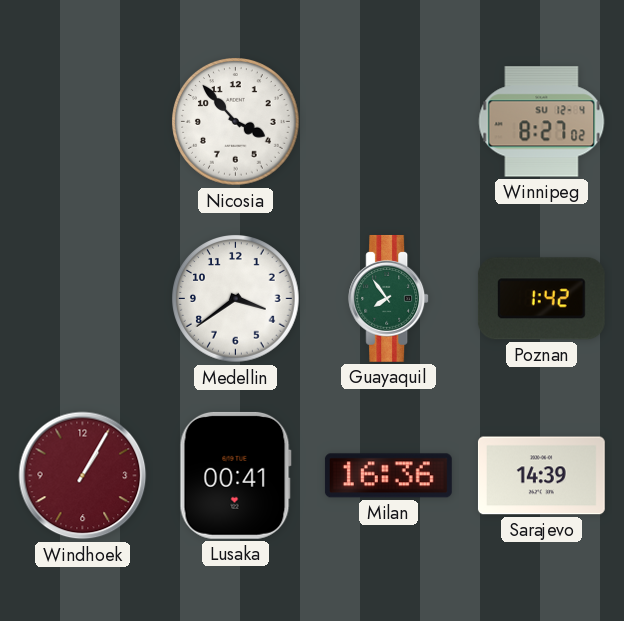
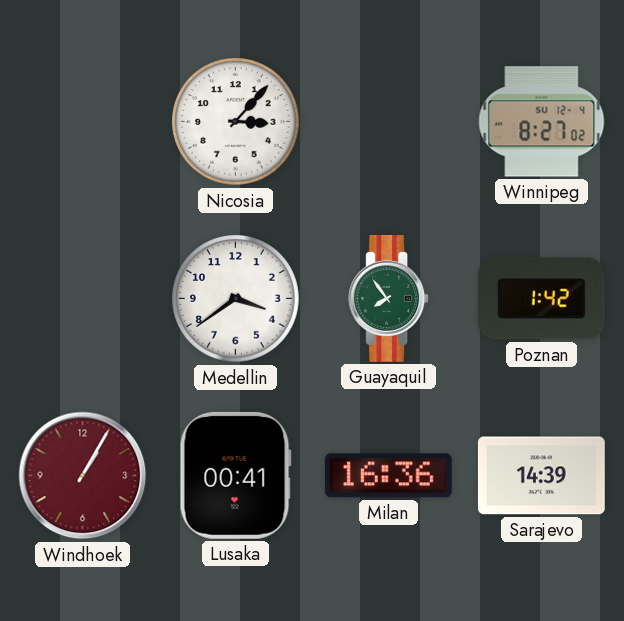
Nicosia: 3:53 -> 3:07 (236, 122)
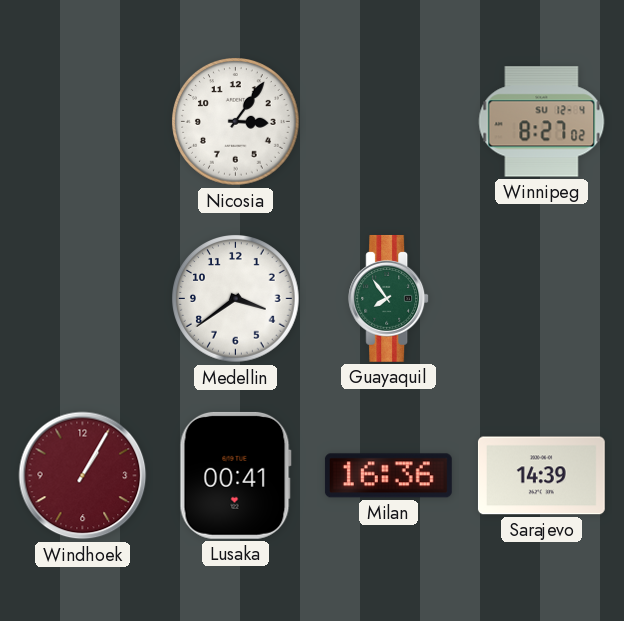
Nicosia: 3:07 -> 3:06 (236, 122)
Poznan: 1:42 -> none (541, 299)
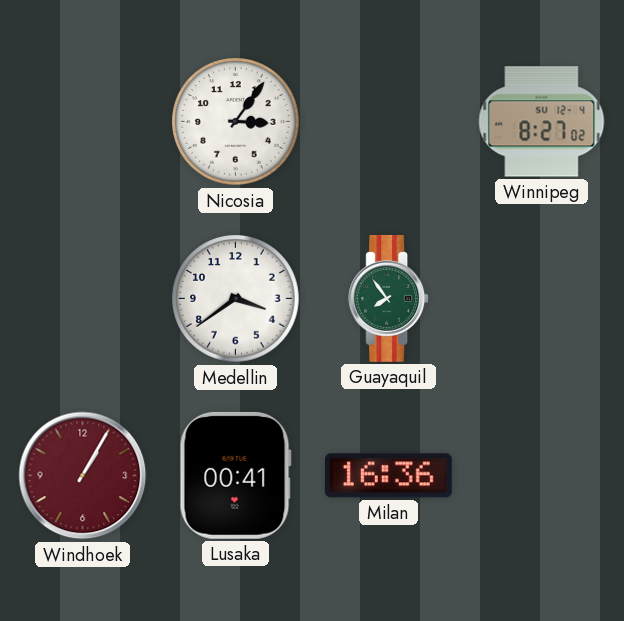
Sarajevo: 14:39 -> none (541, 476)
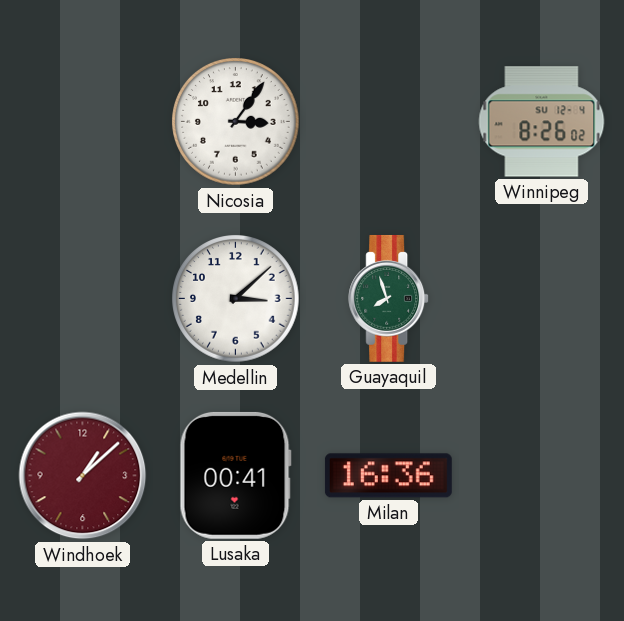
Winnipeg: 8:27 -> 8:26 (542, 122)
Medellin: 3:39 -> 3:08 (236, 299)
Guayaquil: 7:54 -> 7:57 (389, 298)
Windhoek: 1:05 -> 1:08 (83, 476)
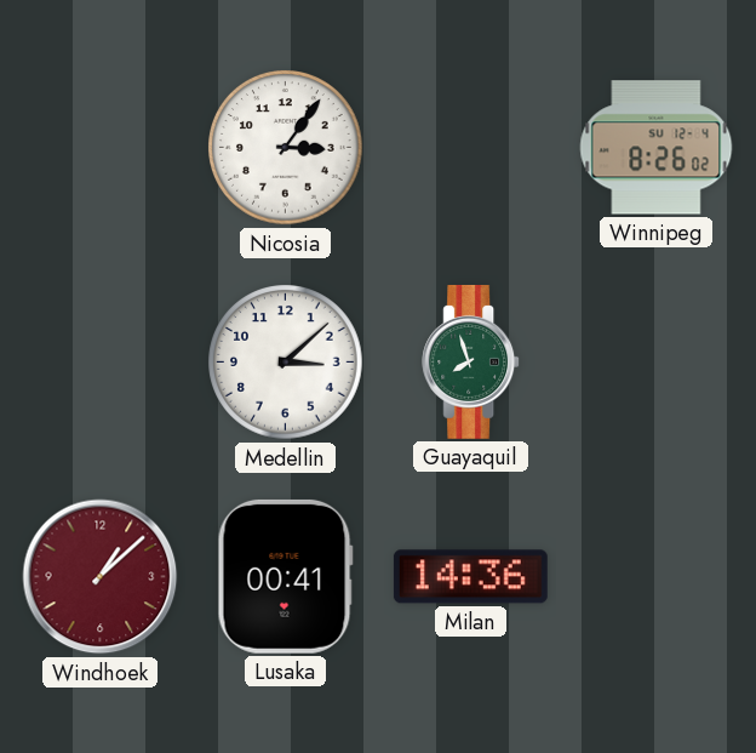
Milan: 16:36 -> 14:36 (470, 577)
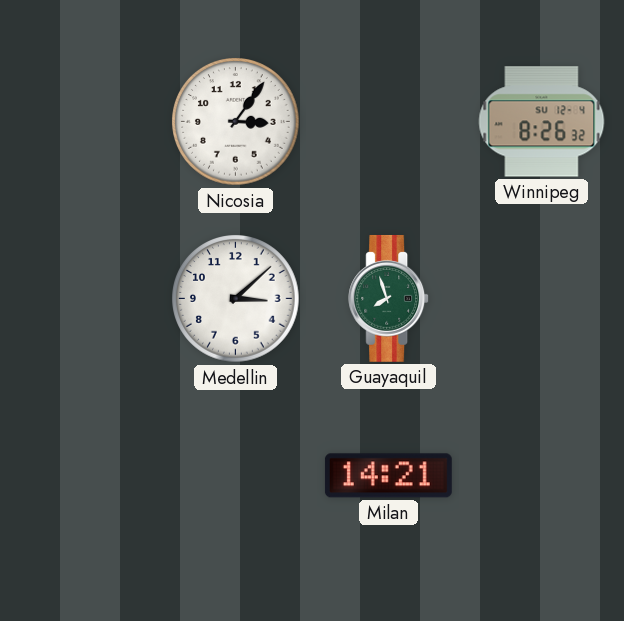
Winnipeg: 8:26:02 -> 8:26:32 (542, 122)
Windhoek: 1:08 -> none (101, 577)
Lusaka: 00:41 -> none (285, 576)
Milan: 14:36 -> 14:21 (388, 476)
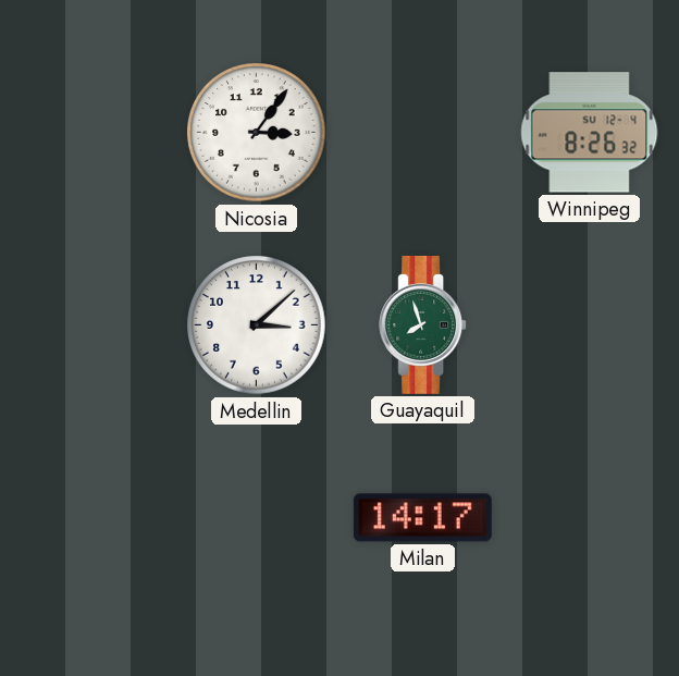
Milan: 14:21 -> 14:17 (422, 518)
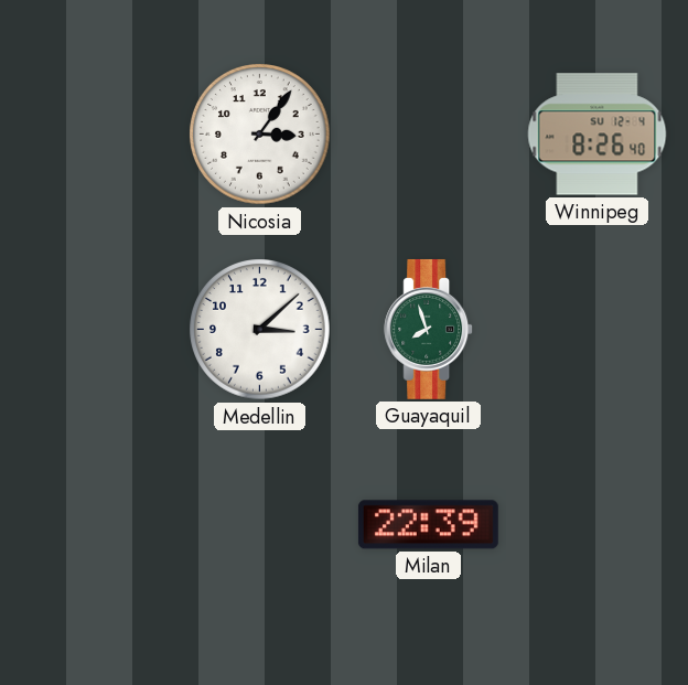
Winnipeg: 8:26:32 -> 8:26:40 (598, 135)
Milan: 14:17 -> 22:39 (428, 525)
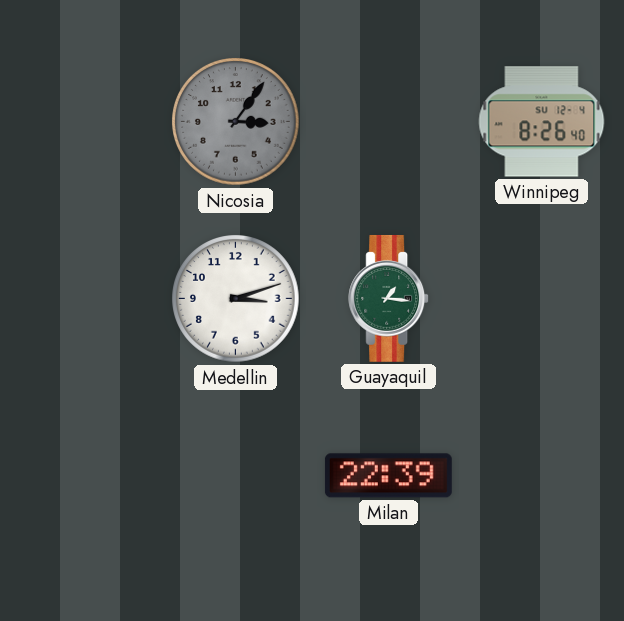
Nicosia dial: white -> grey (236, 122)
Medellin: 3:08 -> 3:12 (236, 299)
Guayaquil: 7:57 -> 1:16 (389, 298)
